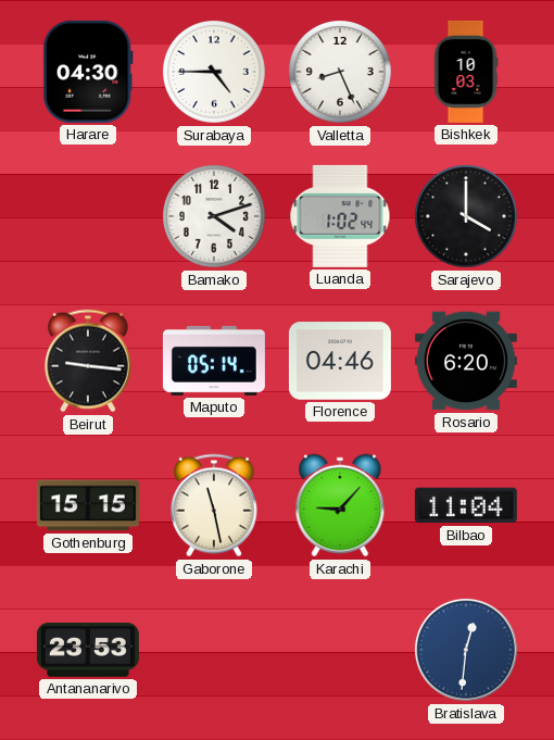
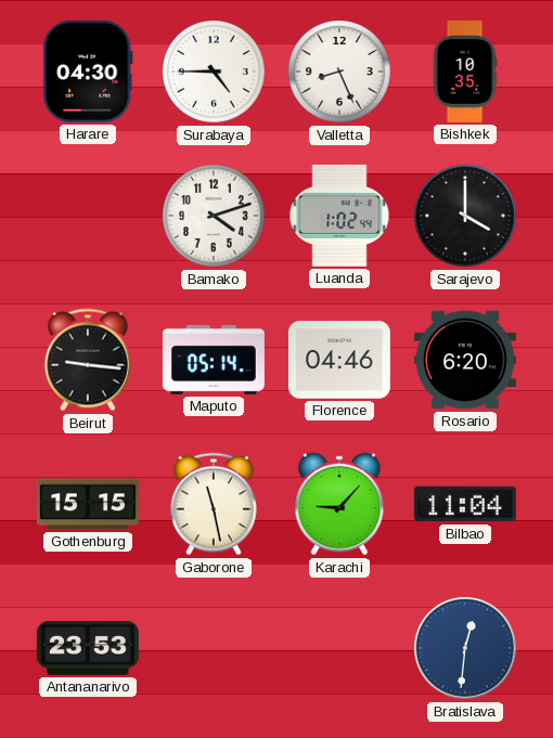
Bishkek: 10:03 -> 10:35 (465, 72)
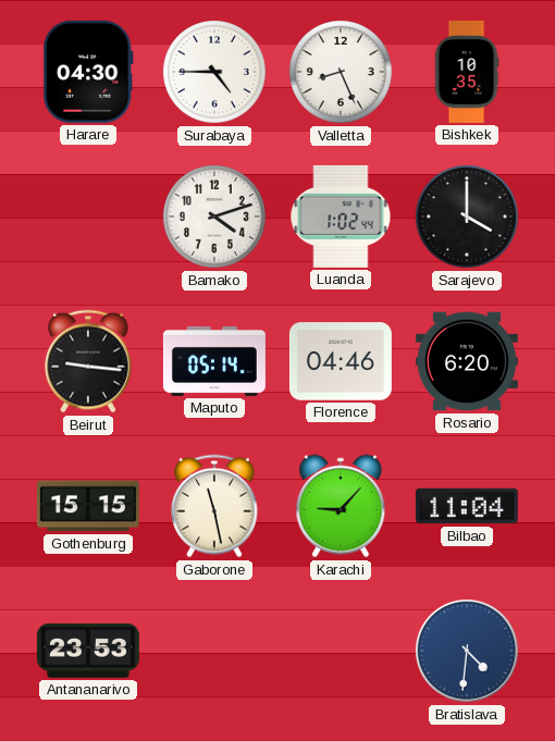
Bratislava: 12:31 -> 4:31 (467, 651)
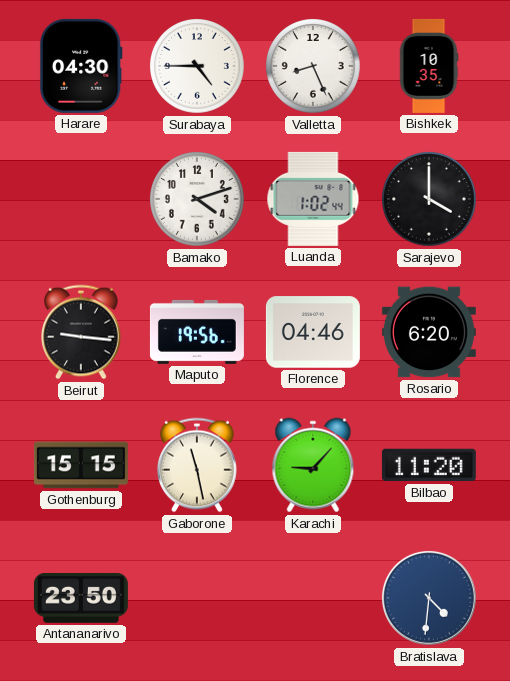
Maputo: 05:14 -> 19:56 (197, 332)
Bilbao: 11:04 -> 11:20 (429, 465)
Antananarivo: 23:53 -> 23:50 (81, 598)
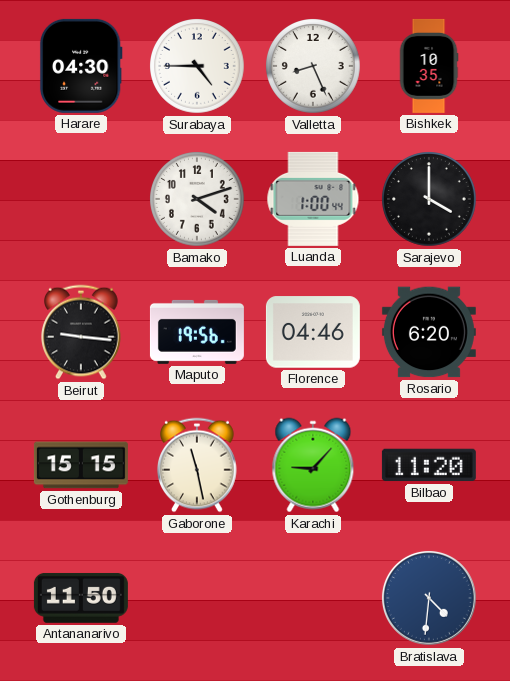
Luanda: 1:02 -> 1:00 (313, 199)
Antananarivo: 23:50 -> 11:50 (81, 598)
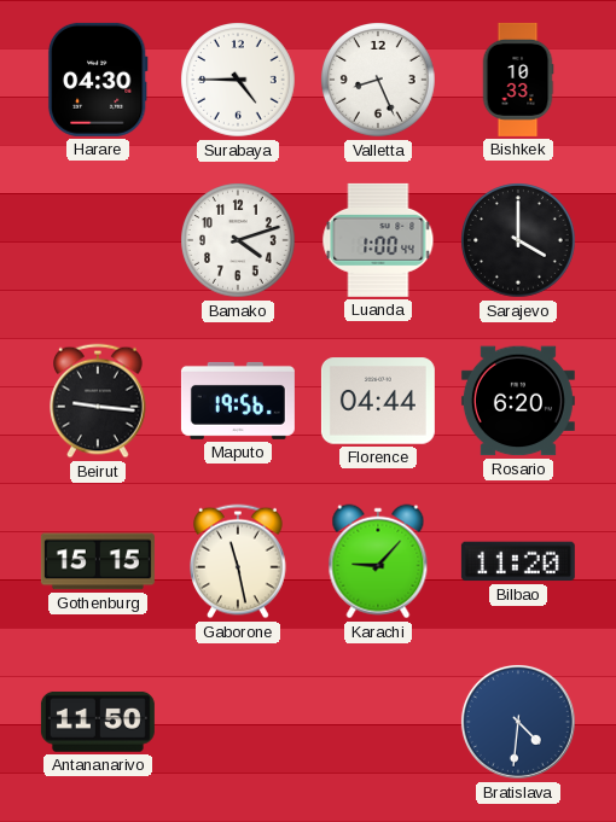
Bishkek: 10:35 -> 10:33 (518, 80)
Florence: 04:46 -> 04:44 (378, 401)
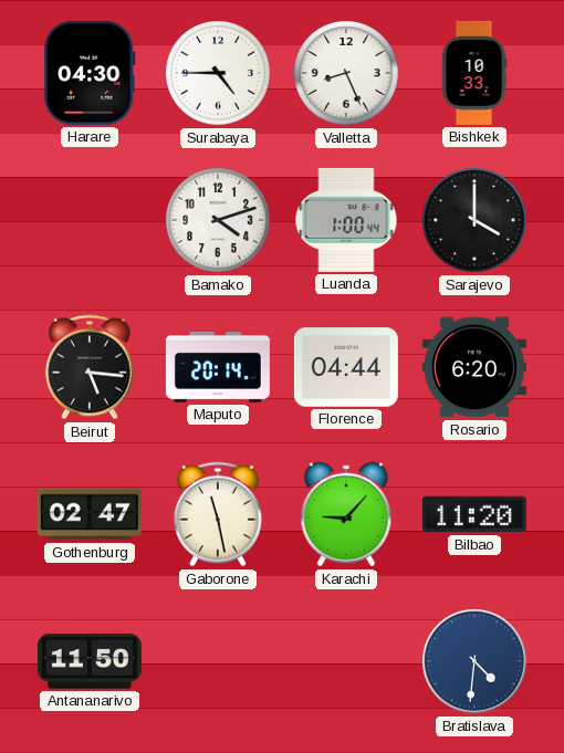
Beirut: 9:16 -> 5:16 (91, 367)
Maputo: 19:56 -> 20:14 (218, 367)
Gothenburg: 15:15 -> 02:47 (90, 514)
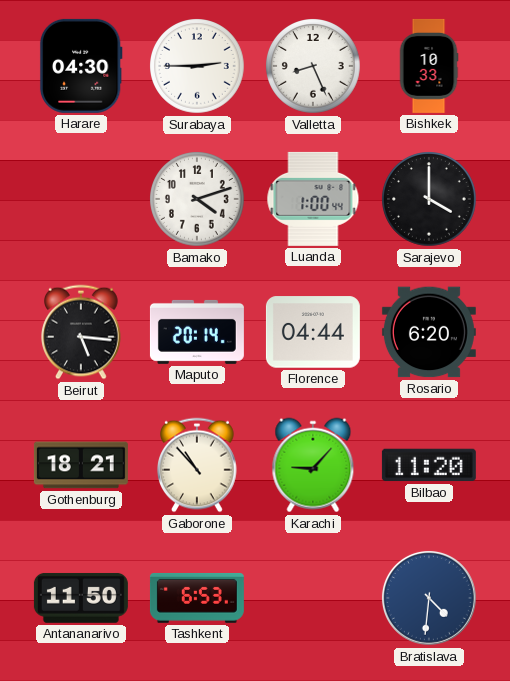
Surabaya: 4:45 -> 2:45 (198, 67)
Gothenburg: 02:47 -> 18:21 (81, 465)
Gaborone: 11:28 -> 10:53 (198, 465)
Tashkent: none -> 6:53 (197, 598)
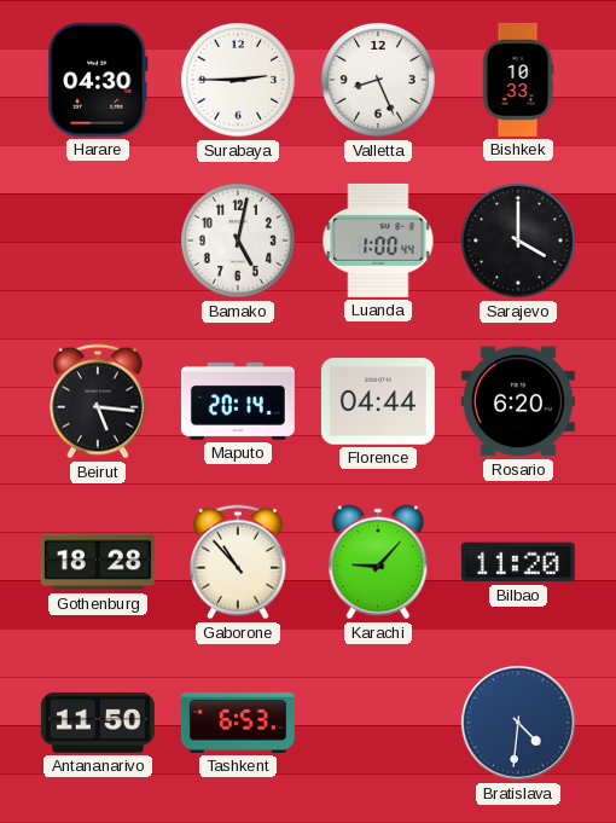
Bamako: 4:12 -> 5:02 (239, 242)
Gothenburg: 18:21 -> 18:28 (98, 562)
